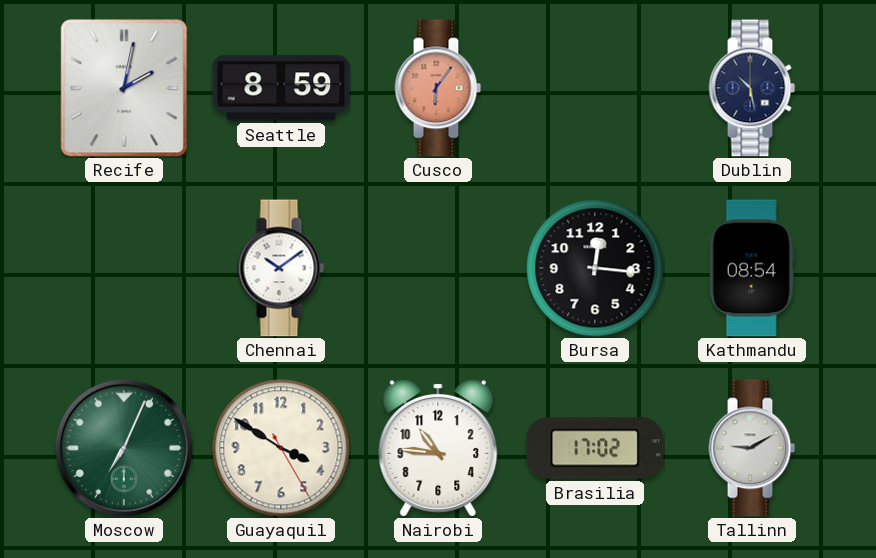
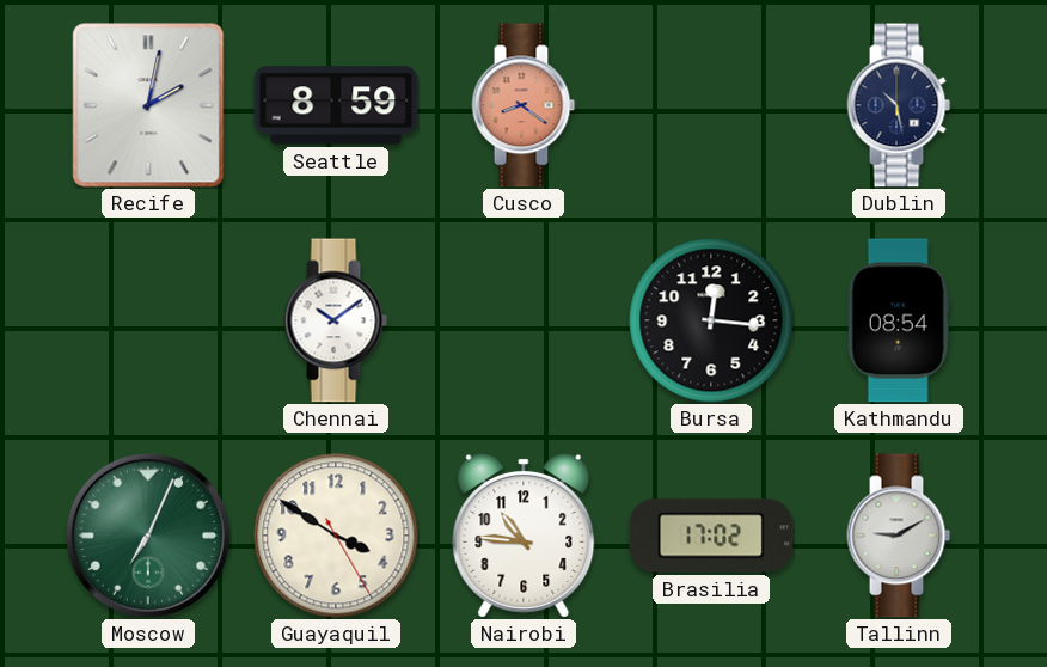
Cusco: 6:06 -> 8:21 (523, 105)
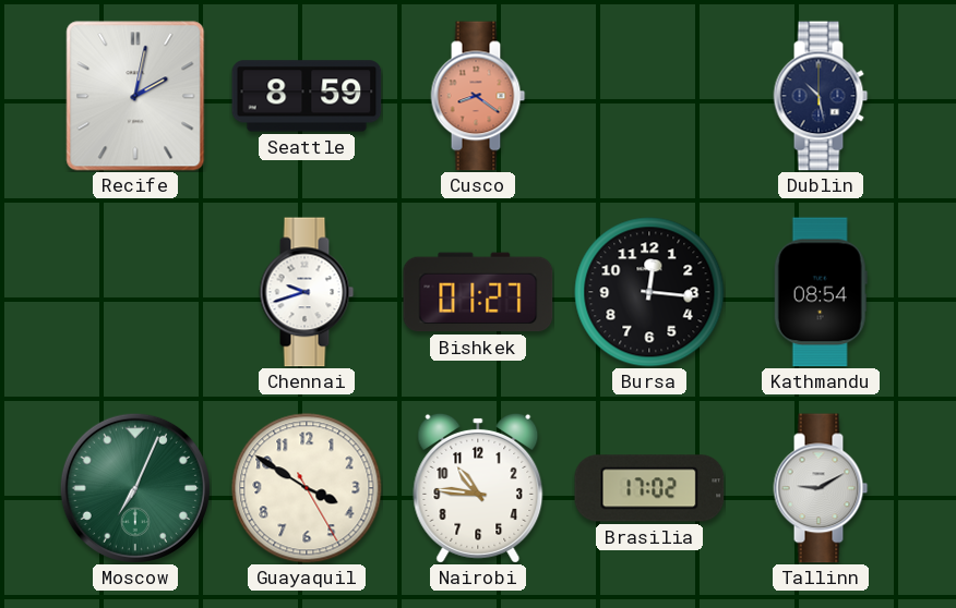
Chennai: 10:09 -> 9:42 (307, 292)
Bishkek: none -> 01:27 (478, 292)
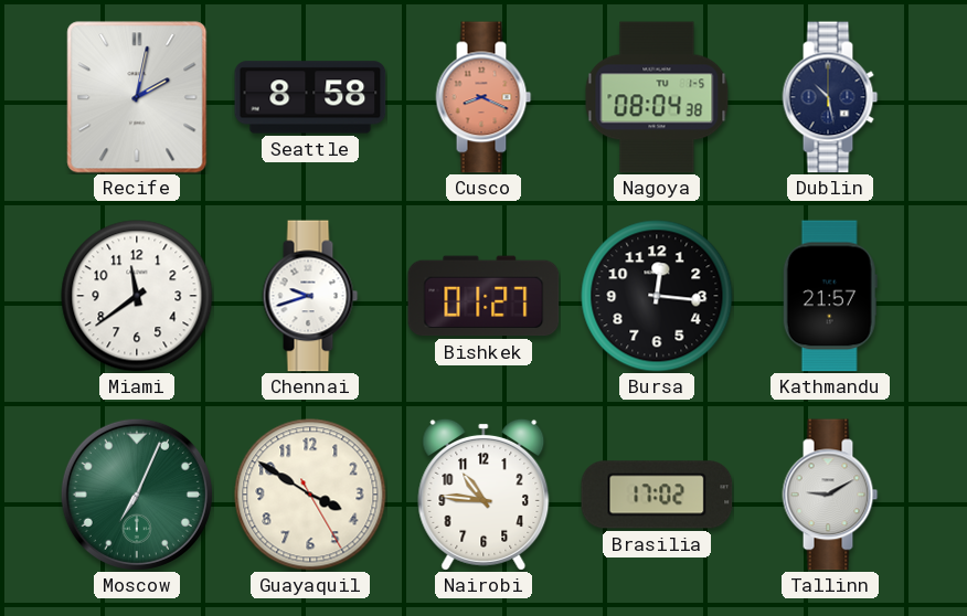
Seattle: 8:59 -> 8:58 (310, 97)
Cusco: 8:21 -> 8:19 (483, 97)
Nagoya: none -> 08:04 (657, 97)
Miami: none -> 11:39 (137, 296)
Kathmandu: 08:54 -> 21:57 (830, 296)
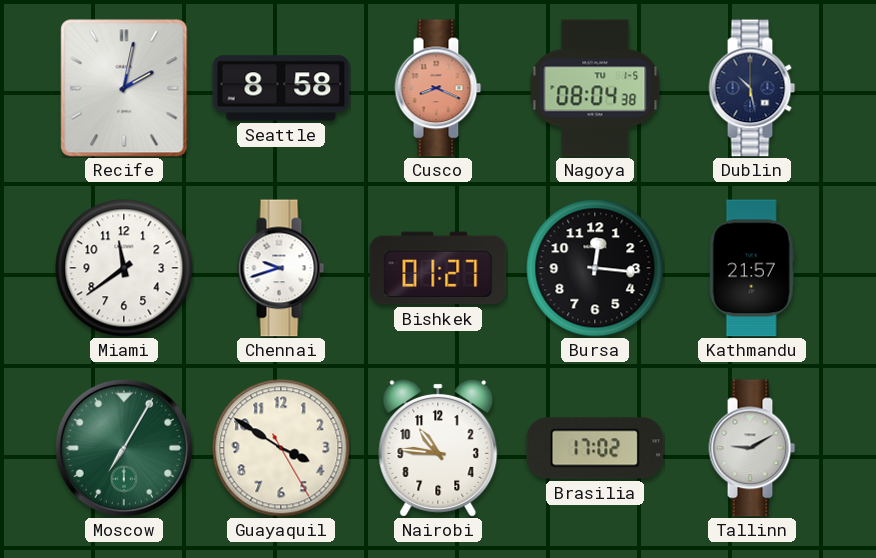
Moscow: 7:04 -> 7:05 (124, 448)
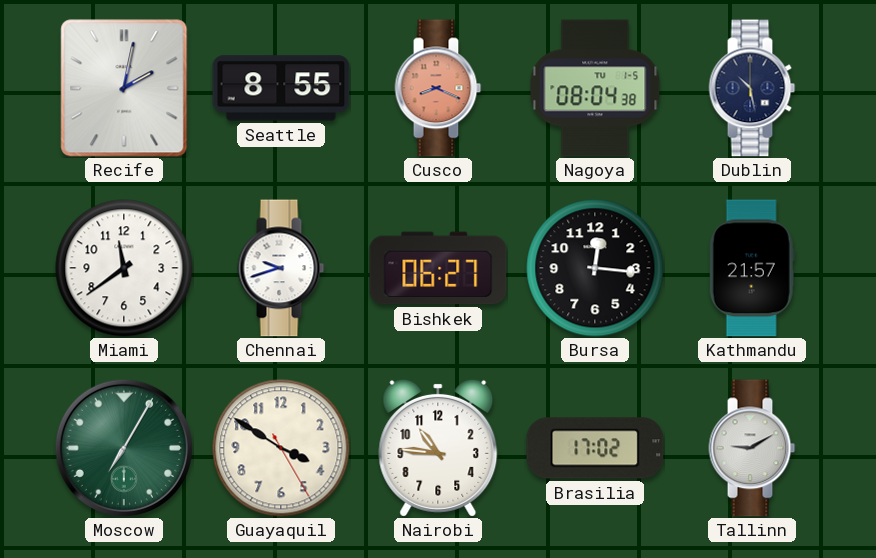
Seattle: 8:58 -> 8:55 (281, 88)
Bishkek: 01:27 -> 06:27 (438, 268)
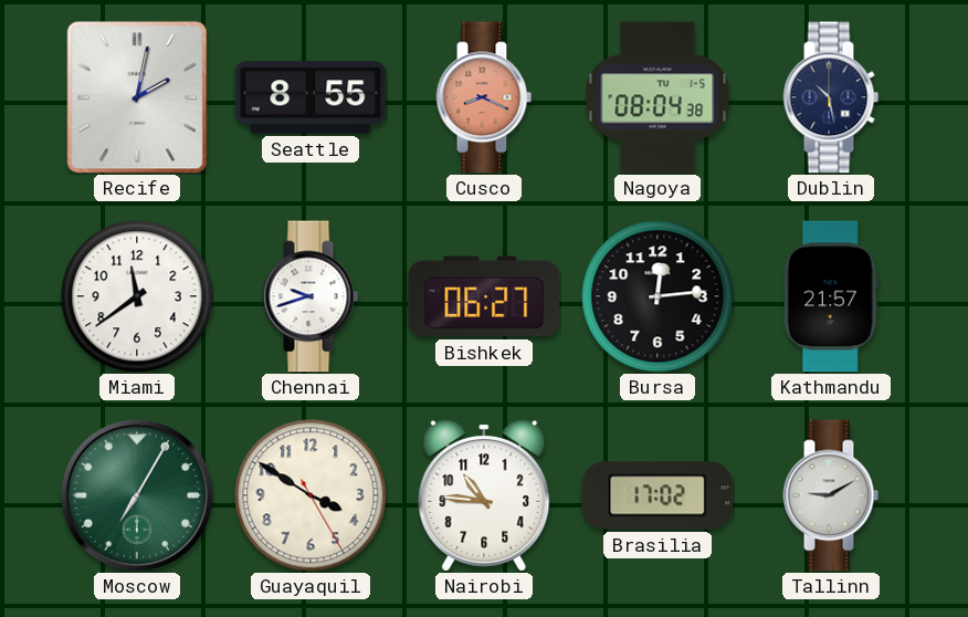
Bursa: 12:16 -> 12:14 (657, 296)
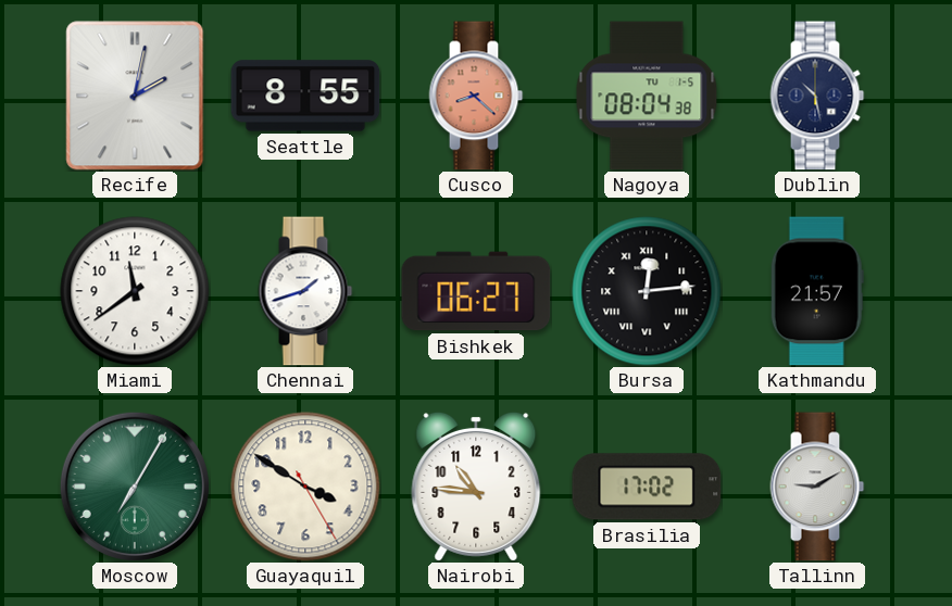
Cusco: 8:19 -> 8:22 (476, 96)
Chennai: 9:42 -> 1:42 (305, 291)
Bursa numerals: Arabic -> Roman (647, 291)
